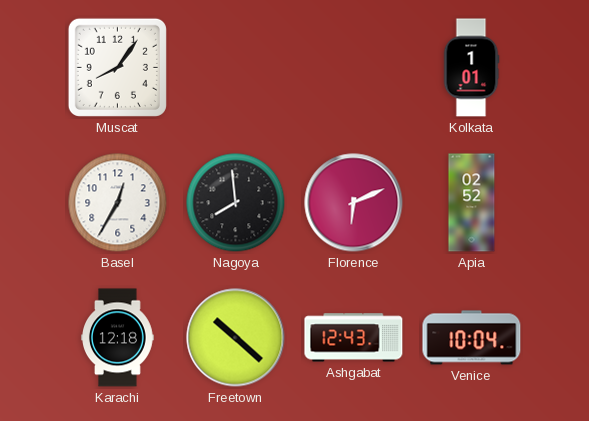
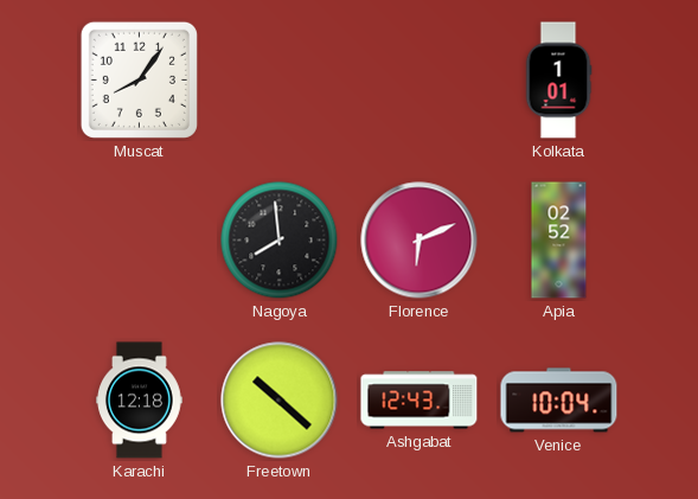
Basel: 12:35 -> none (118, 203)
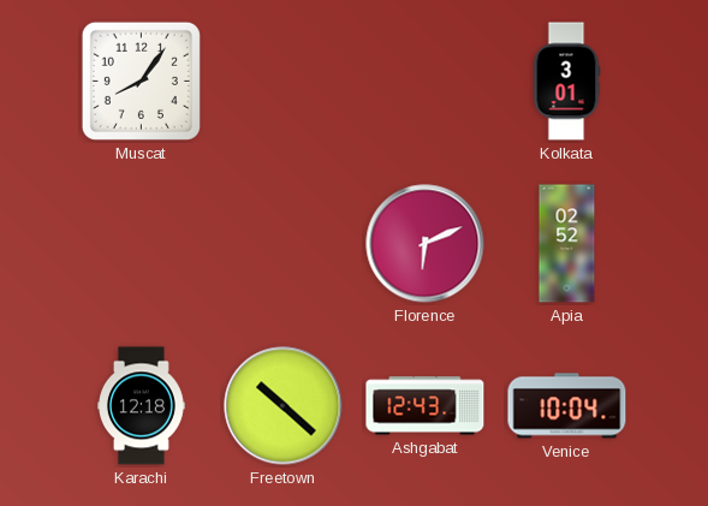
Kolkata: 1:01 -> 3:01 (566, 82)
Nagoya: 7:59 -> none (280, 241)
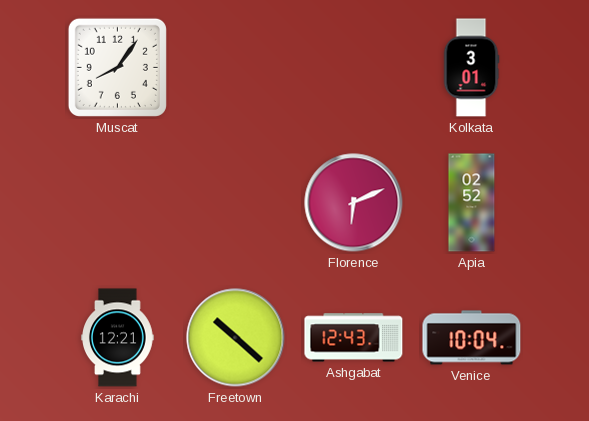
Karachi: 12:18 -> 12:21 (118, 338)
